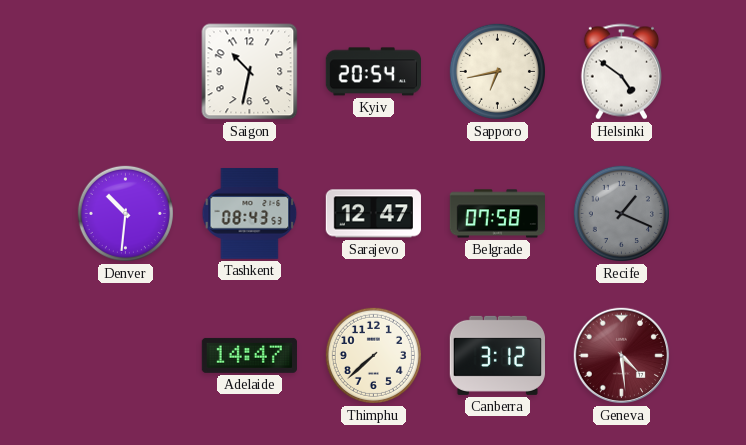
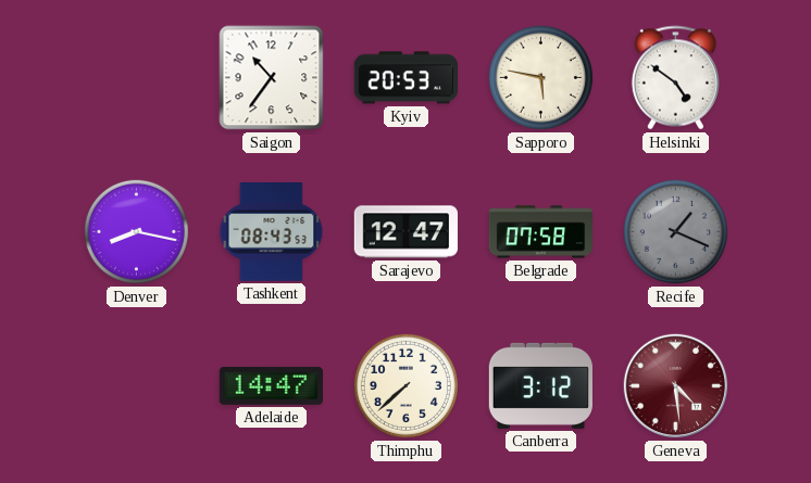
Saigon: 10:32 -> 10:36 (272, 78)
Kyiv: 20:54 -> 20:53 (405, 78)
Sapporo: 6:43 -> 5:47 (540, 77)
Denver: 10:31 -> 8:17 (136, 231)
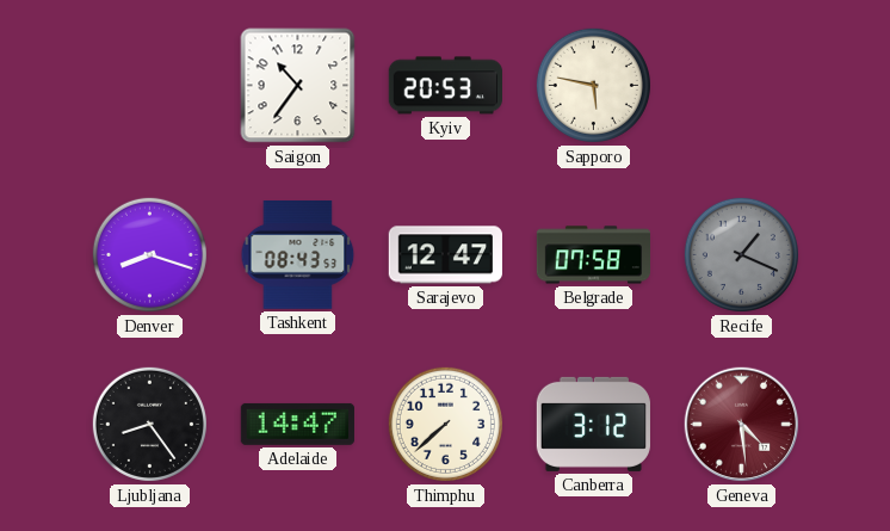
Helsinki: 4:51 -> none (675, 78)
Denver: 8:17 -> 8:18 (149, 254)
Ljubljana: none -> 8:24 (149, 424)
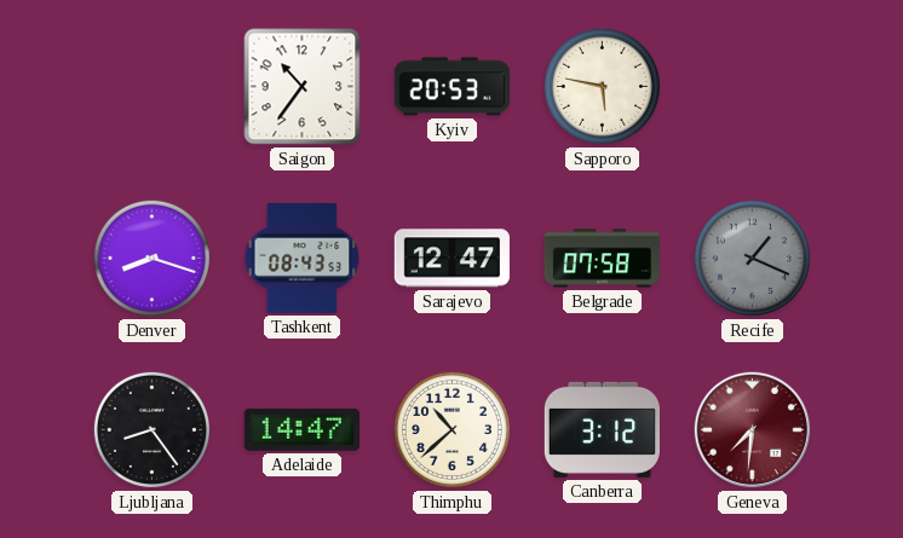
Thimphu: 7:38 -> 10:38 (451, 429)
Geneva: 4:29 -> 7:31 (753, 430)
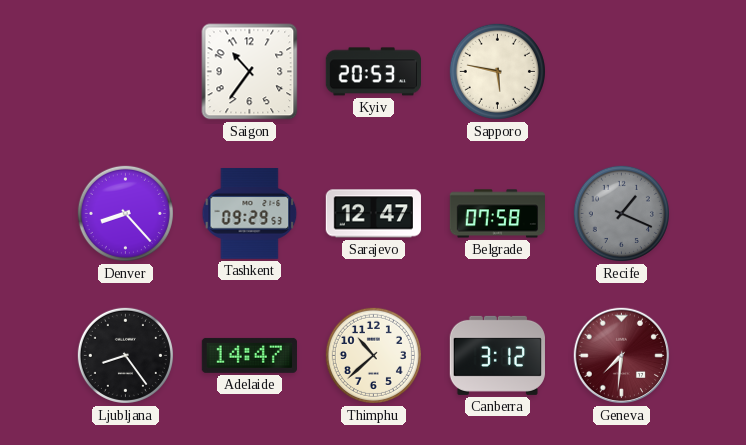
Denver: 8:18 -> 8:23 (125, 213)
Tashkent: 08:43 -> 09:29 (250, 214)
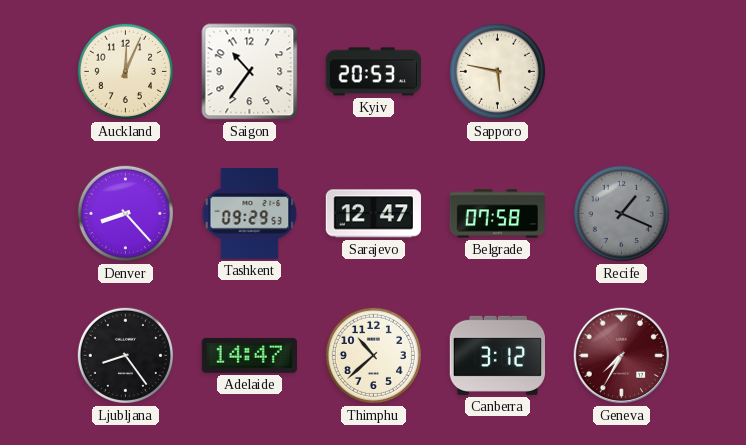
Auckland: none -> 12:04 (125, 71)
Geneva: 7:31 -> 7:35 (622, 356)
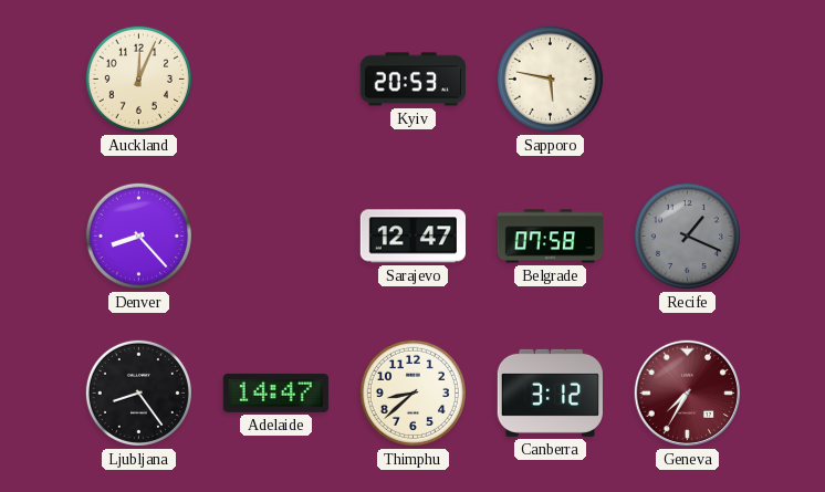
Saigon: 10:36 -> none (250, 72)
Tashkent: 09:29 -> none (250, 214)
Thimphu: 10:38 -> 8:38 (412, 392)
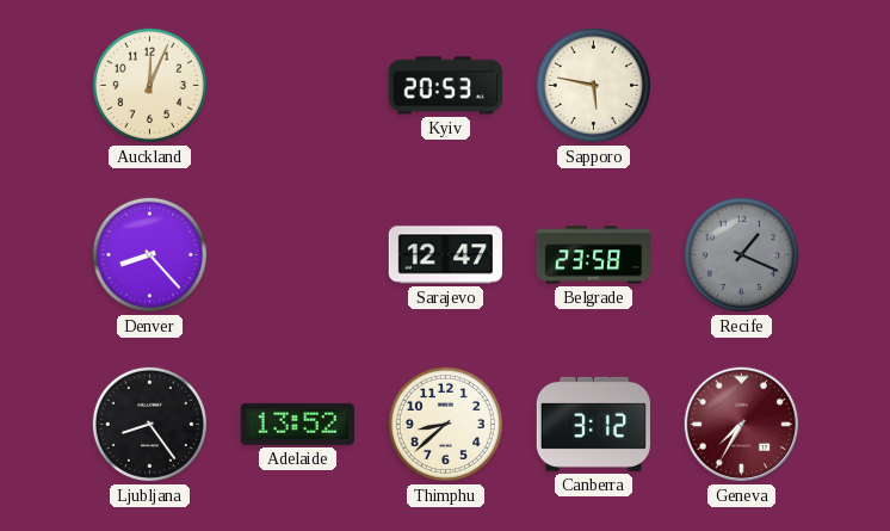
Belgrade: 07:58 -> 23:58 (593, 255)
Adelaide: 14:47 -> 13:52 (297, 424)
